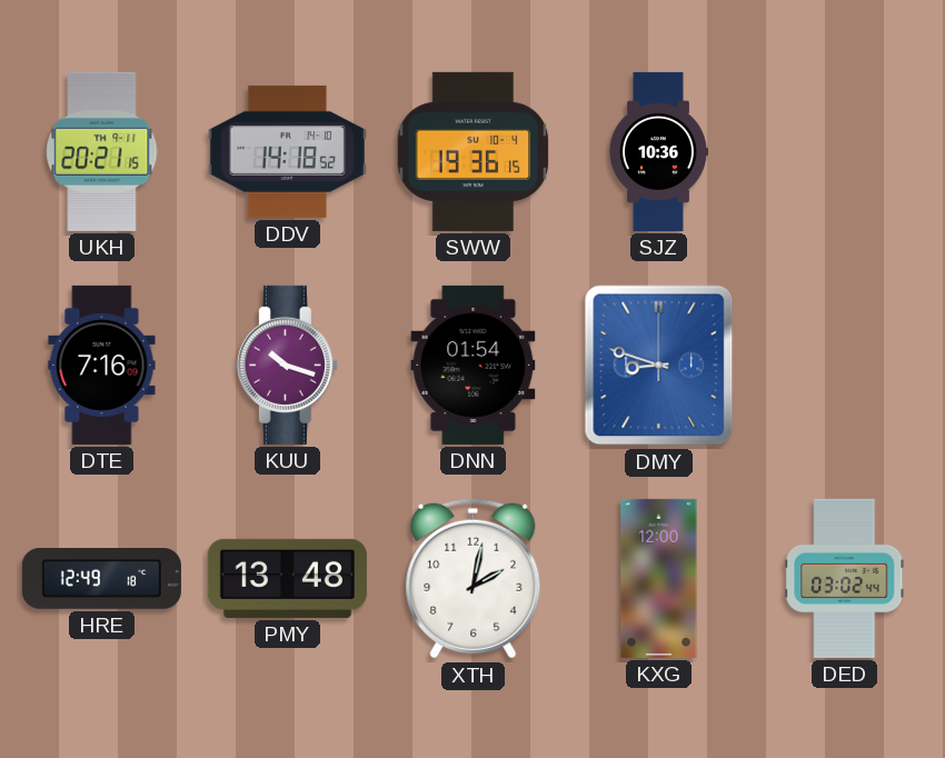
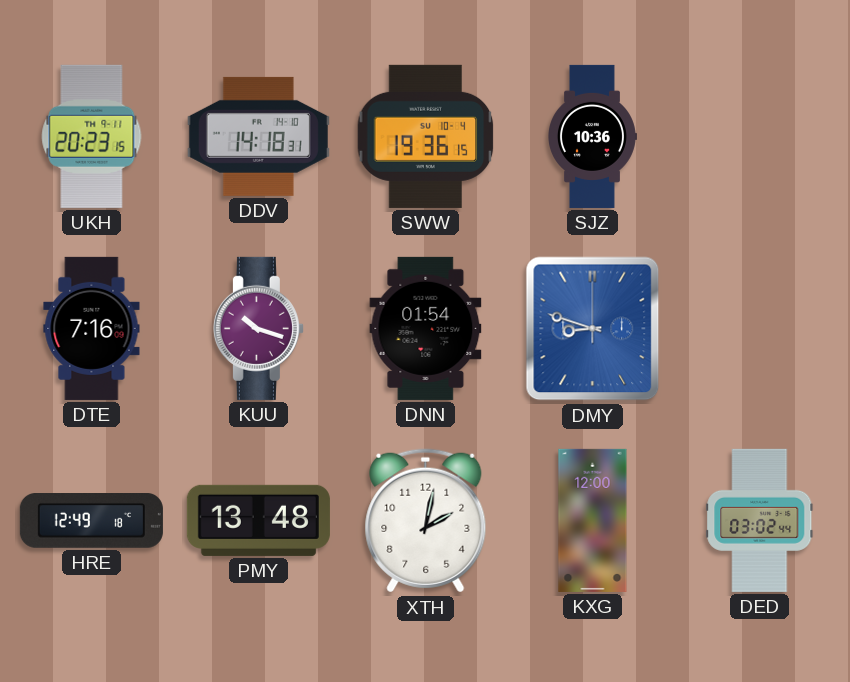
UKH: 20:21 -> 20:23 (92, 136)
DDV: 14:18:52 -> 14:18:31 (258, 136)
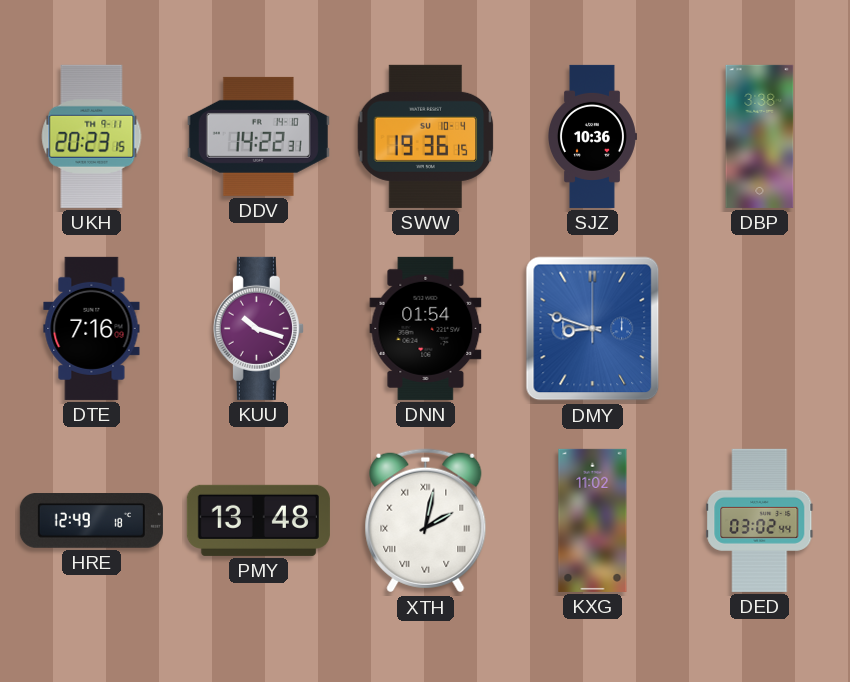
DDV: 14:18 -> 14:22 (258, 136)
DBP: none -> 3:38 (760, 136)
XTH numerals: Arabic -> Roman (426, 521)
KXG: 12:00 -> 11:02 (593, 520)
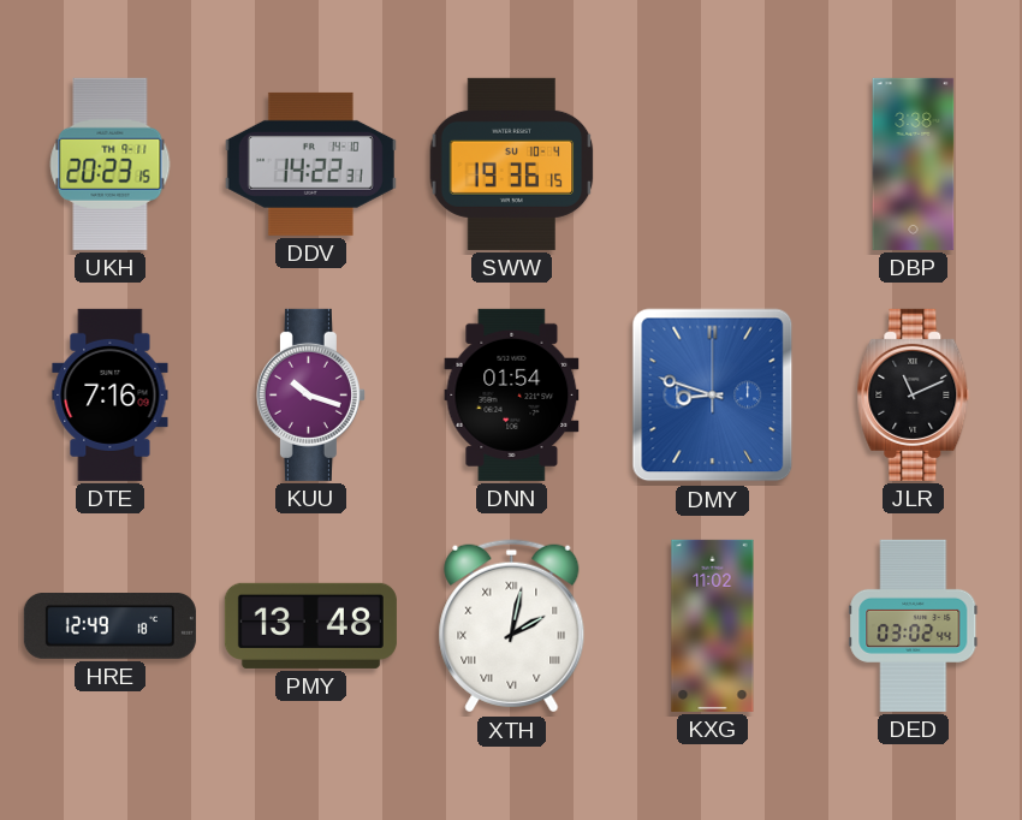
SJZ: 10:36 -> none (593, 136)
JLR: none -> 11:11 (914, 394)
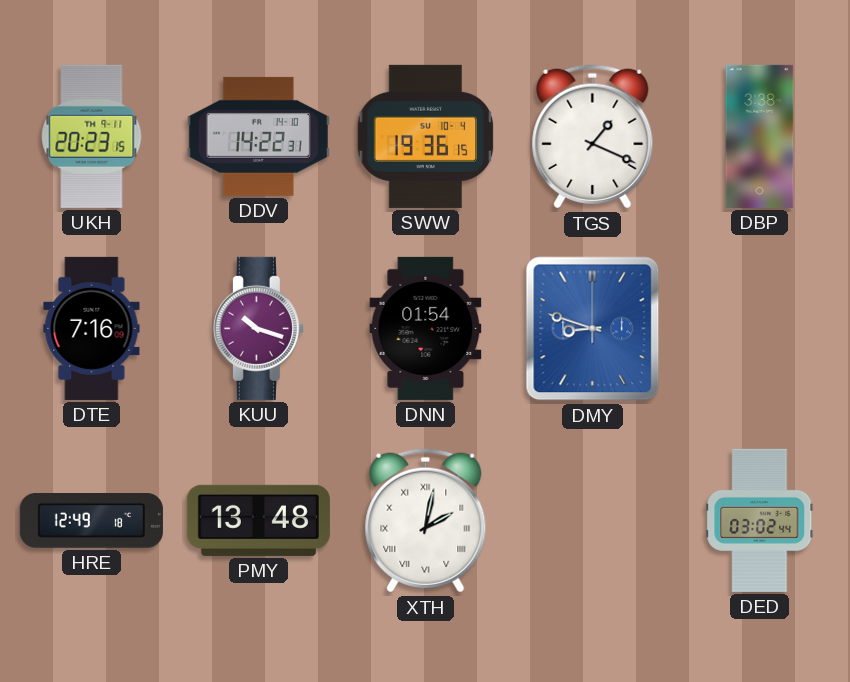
TGS: none -> 1:19 (593, 137)
JLR: 11:11 -> none (914, 394)
KXG: 11:02 -> none (713, 625)
